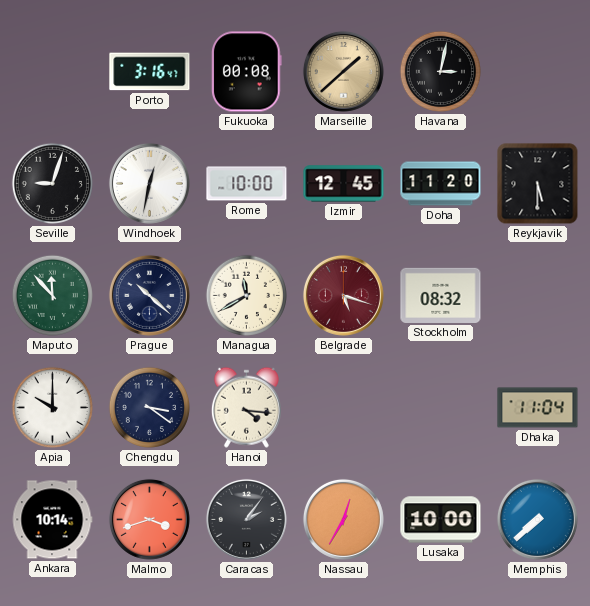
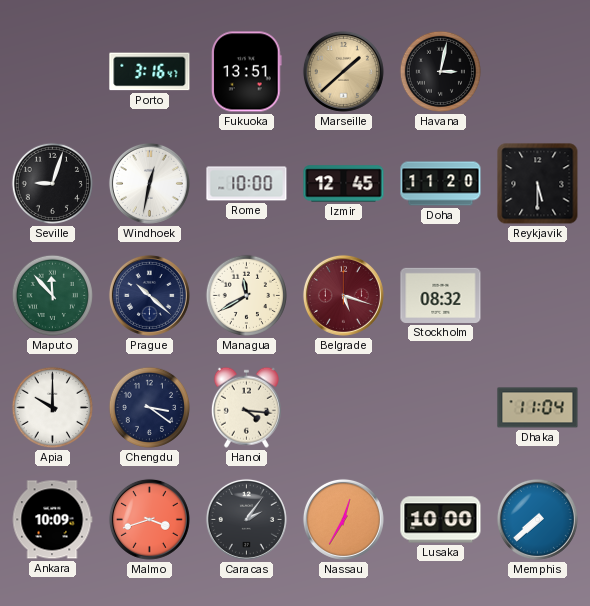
Fukuoka: 00:08 -> 13:51 (247, 72)
Ankara: 10:14 -> 10:09 (52, 520)
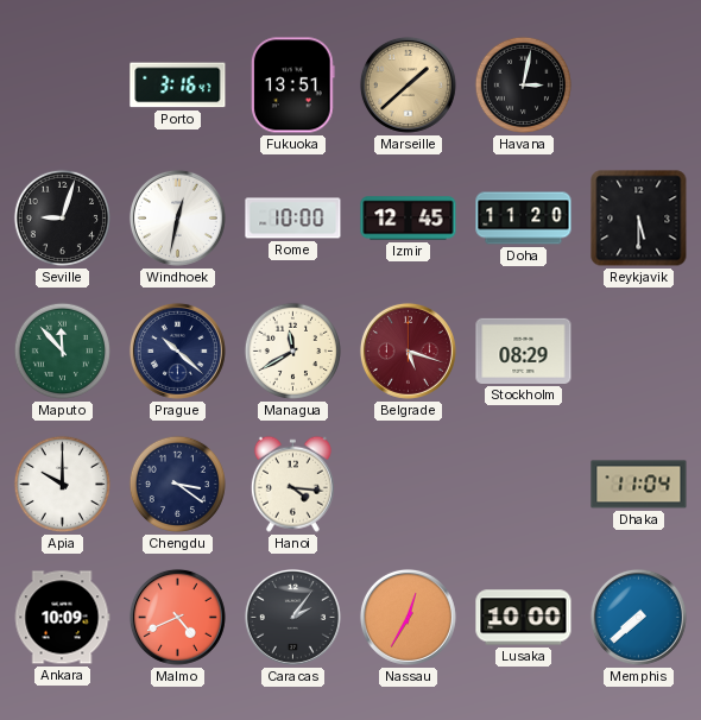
Stockholm: 08:32 -> 08:29 (524, 350)
Malmo: 3:42 -> 4:41 (177, 617)
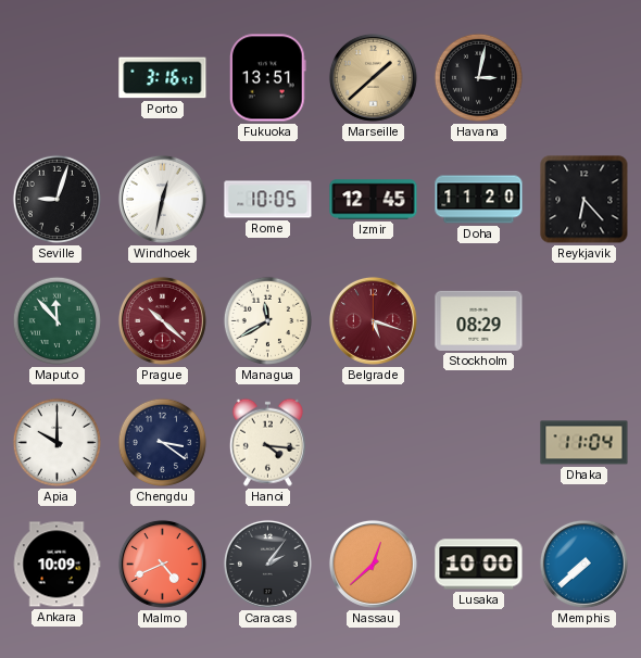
Rome: 10:00 -> 10:05 (268, 200)
Reykjavik: 5:30 -> 6:23 (585, 200)
Prague dial: navy -> burgundy (162, 320)
Nassau: 12:35 -> 12:38 (373, 564)
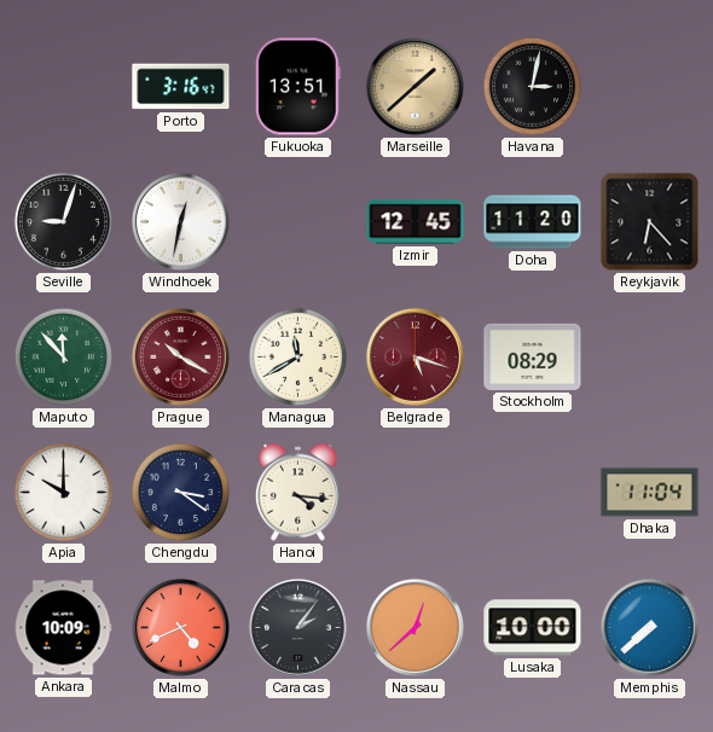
Rome: 10:05 -> none (268, 200)
Prague: 10:22 -> 10:20 (180, 356)
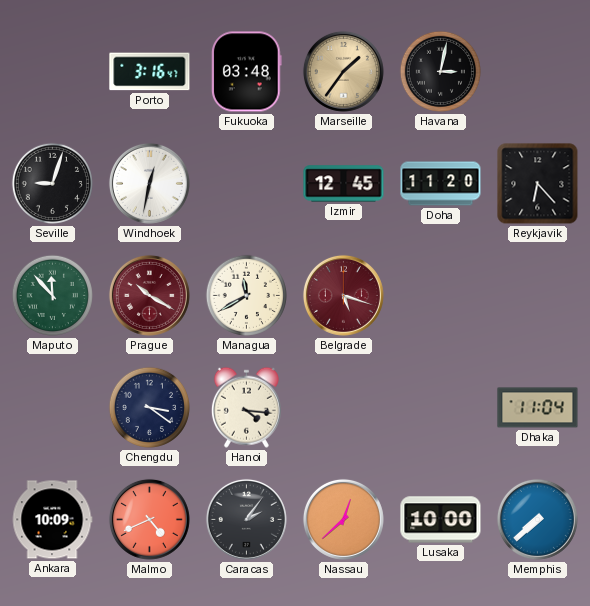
Fukuoka: 13:51 -> 03:48 (247, 72)
Marseille: 1:38 -> 1:36 (343, 71)
Stockholm: 08:29 -> none (533, 356)
Apia: 10:00 -> none (63, 492)
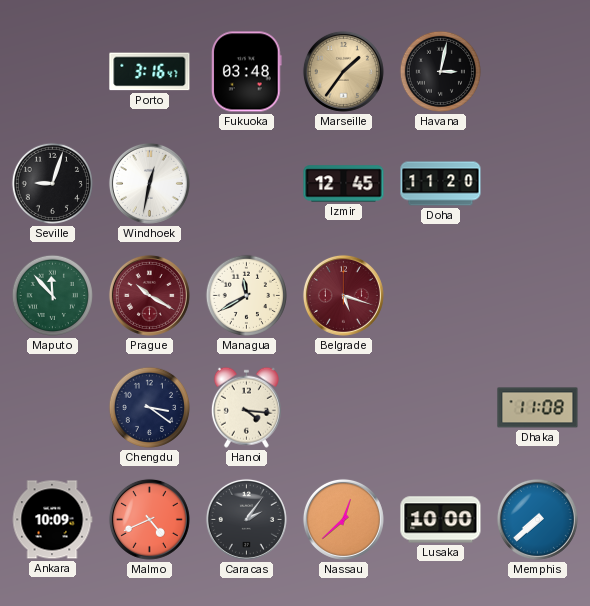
Reykjavik: 6:23 -> none (538, 184)
Dhaka: 11:04 -> 11:08 (538, 408)
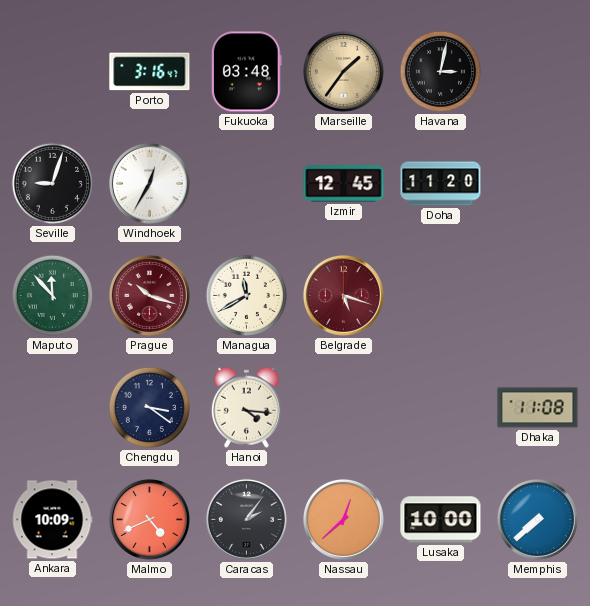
Windhoek: 12:32 -> 12:35 (149, 183)
Prague: 10:20 -> 10:18 (149, 295)
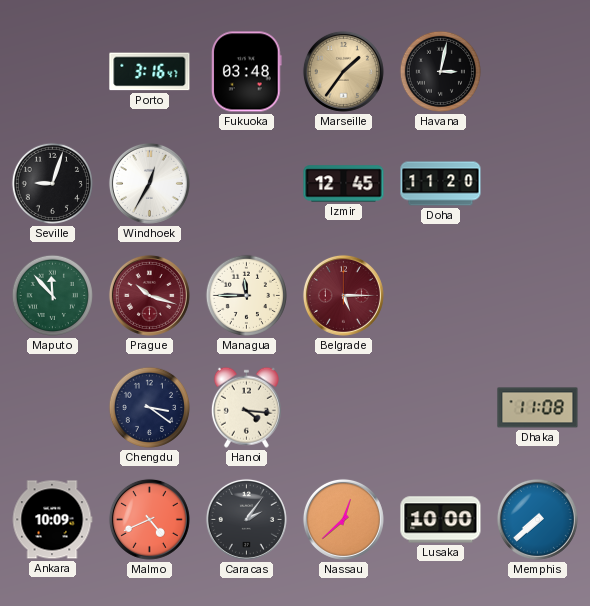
Managua: 11:40 -> 11:45 (246, 295)
Belgrade: 5:18 -> 5:15 (343, 295)
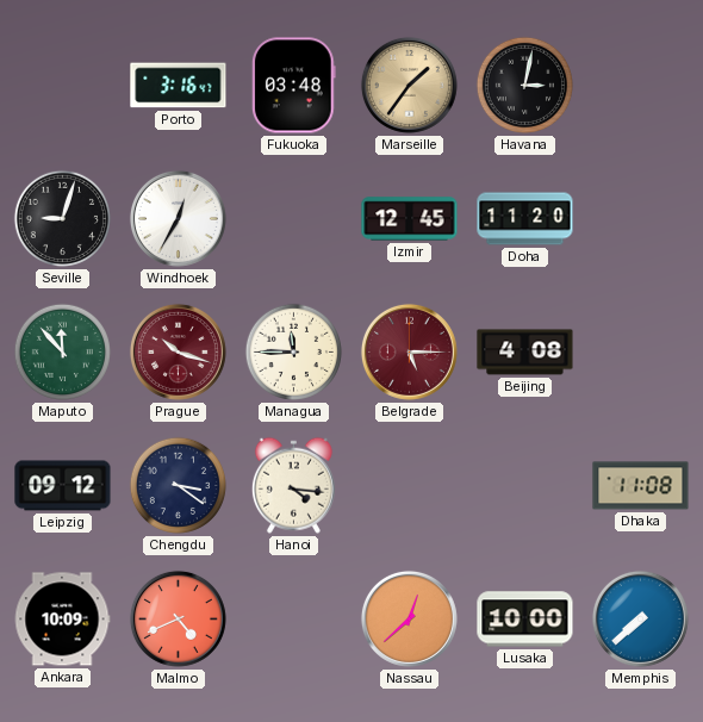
Beijing: none -> 4:08 (525, 353)
Leipzig: none -> 09:12 (63, 486)
Caracas: 2:06 -> none (246, 519)
